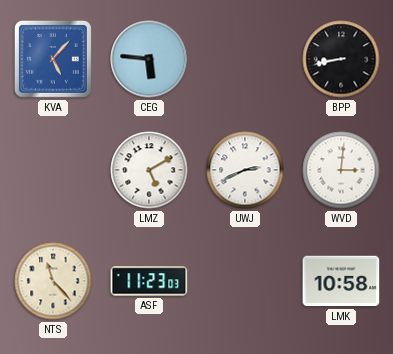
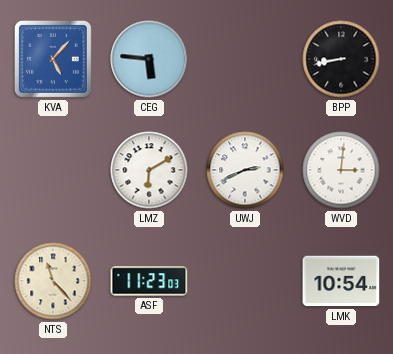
LMZ: 5:10 -> 6:10 (149, 170)
LMK: 10:58 -> 10:54 (341, 281)
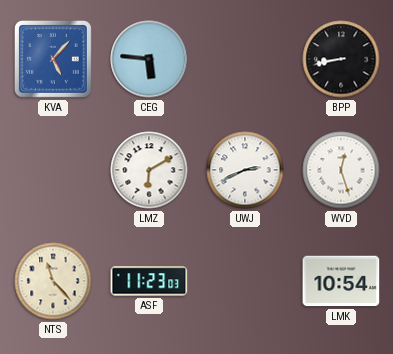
WVD: 3:01 -> 12:27 (341, 170)
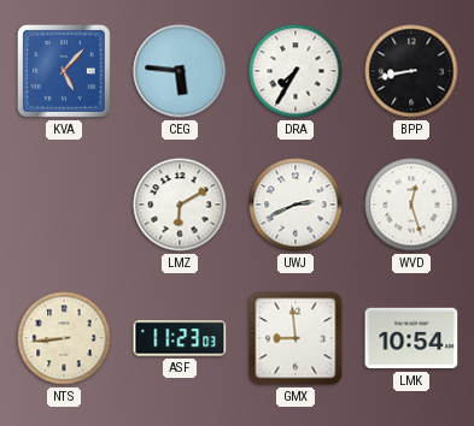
DRA: none -> 7:35 (295, 71)
NTS: 11:23 -> 8:44 (64, 338)
GMX: none -> 8:59 (295, 338)
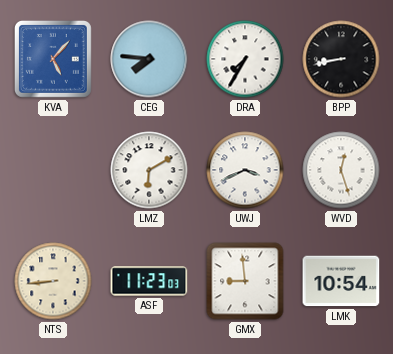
CEG: 5:46 -> 7:46 (149, 59)
UWJ: 2:41 -> 3:41 (245, 170)
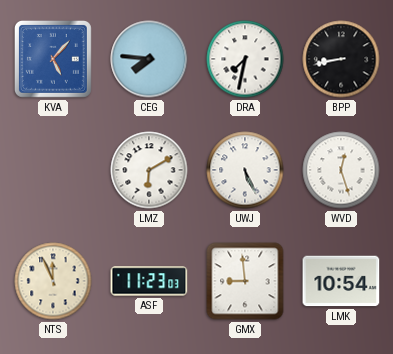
DRA: 7:35 -> 7:32 (245, 59)
UWJ: 3:41 -> 5:26 (245, 170)
NTS: 8:44 -> 11:56 (53, 281)
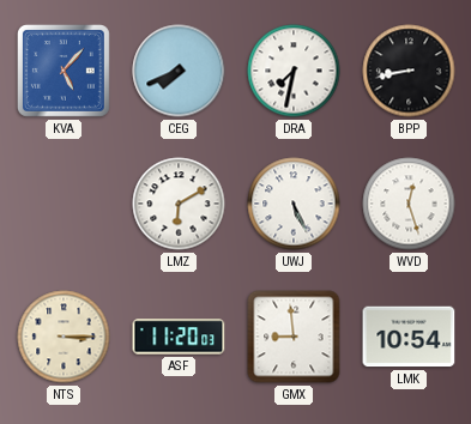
CEG: 7:46 -> 7:41 (179, 71)
NTS: 11:56 -> 3:15 (64, 337)
ASF: 11:23 -> 11:20 (179, 337)
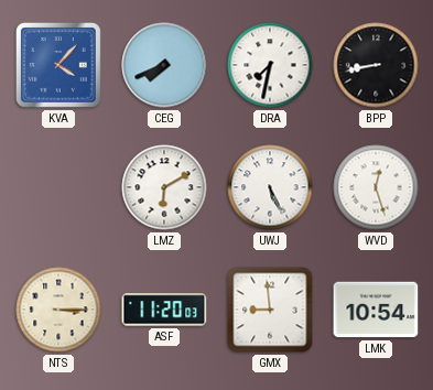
KVA: 5:07 -> 4:07 (58, 65)
